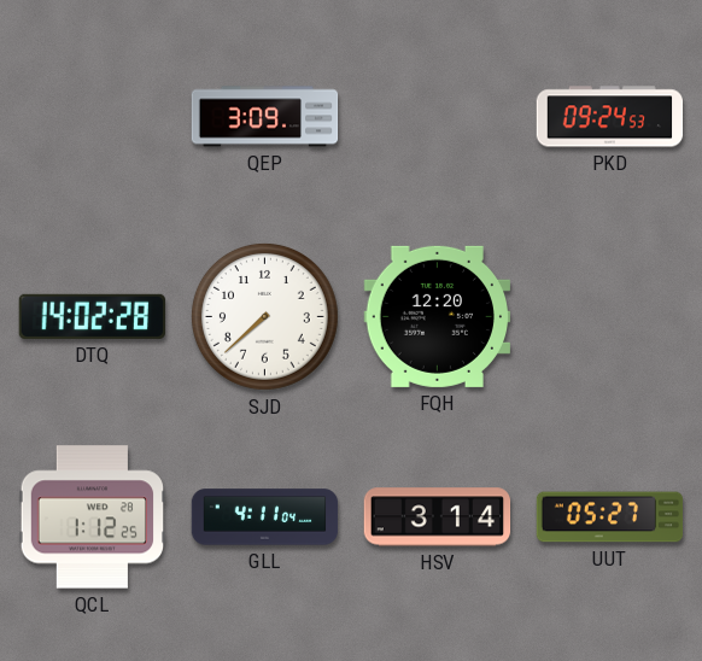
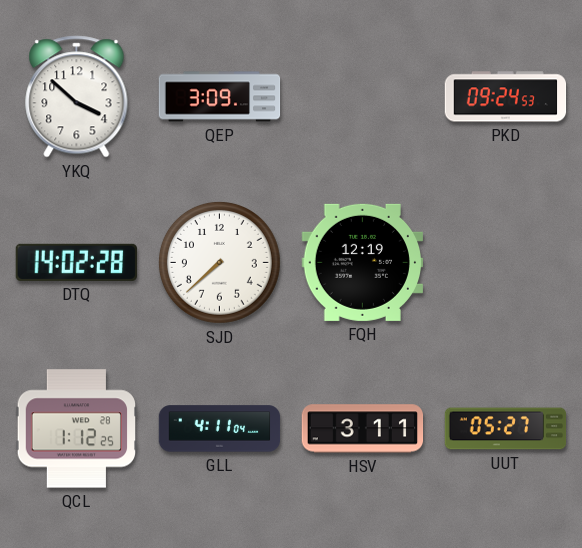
YKQ: none -> 3:52 (77, 97)
FQH: 12:20 -> 12:19 (362, 262)
HSV: 3:14 -> 3:11 (363, 429)
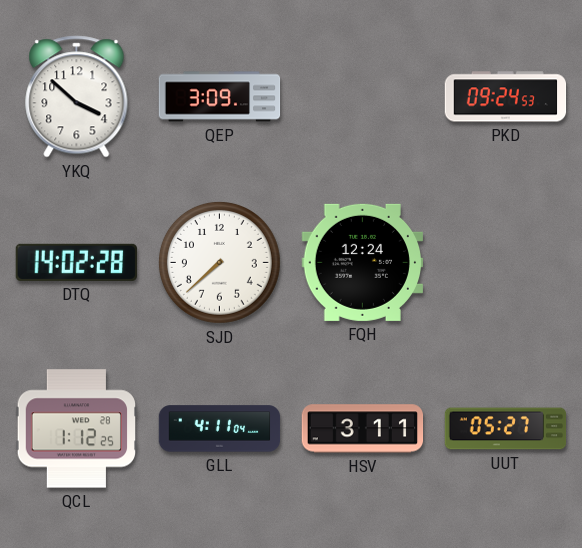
FQH: 12:19 -> 12:24 (362, 262)
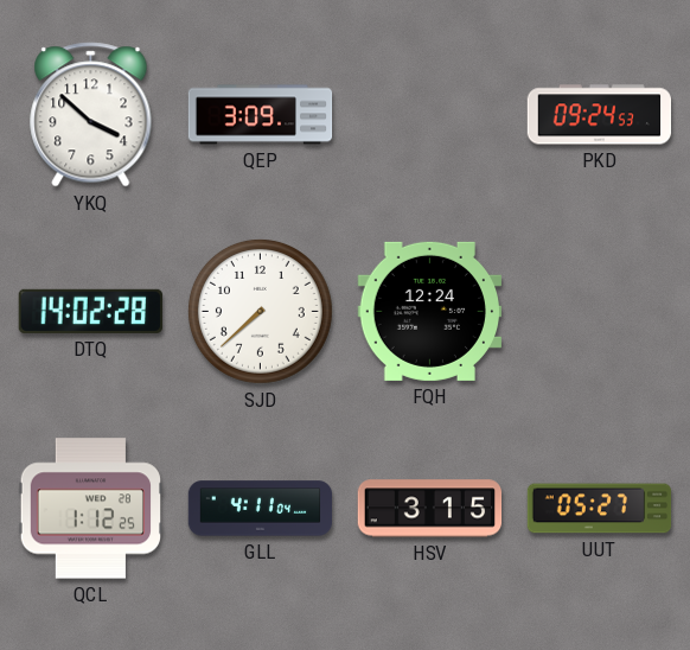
HSV: 3:11 -> 3:15 (430, 509)
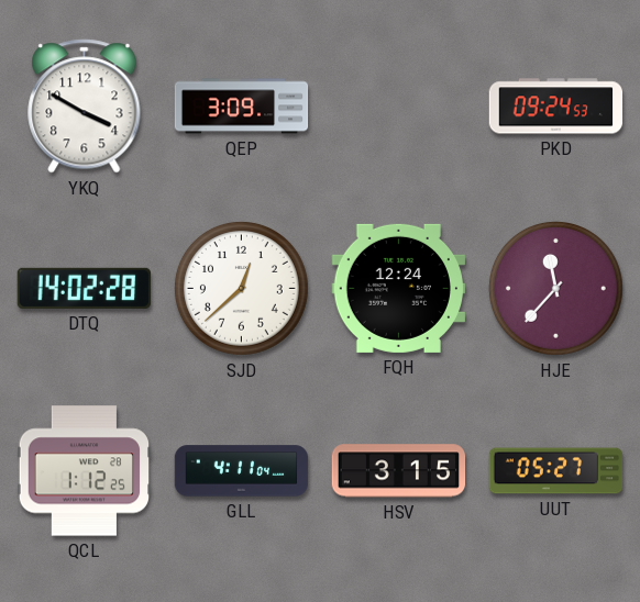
YKQ: 3:52 -> 3:50 (85, 107)
SJD: 7:38 -> 12:38 (241, 288)
HJE: none -> 11:37 (555, 288)
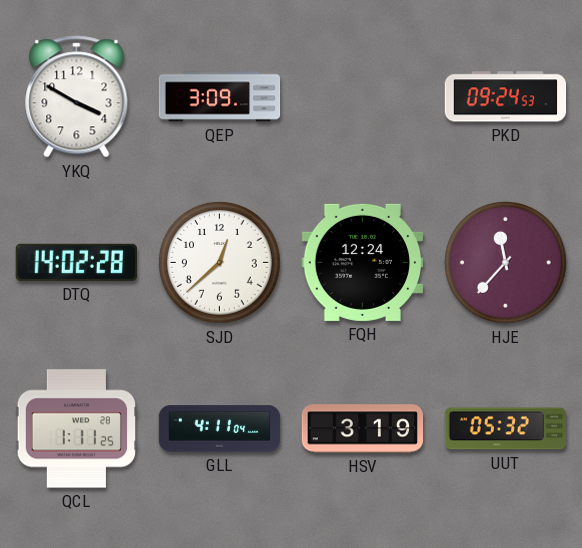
QCL: 1:12 -> 1:11 (77, 429)
HSV: 3:15 -> 3:19 (363, 429)
UUT: 05:27 -> 05:32 (506, 429)
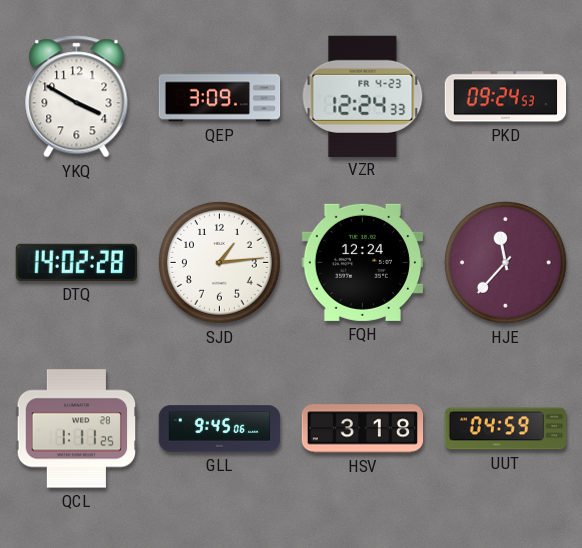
VZR: none -> 12:24 (363, 96)
SJD: 12:38 -> 1:14 (219, 262)
GLL: 4:11 -> 9:45 (220, 429)
HSV: 3:19 -> 3:18 (363, 429)
UUT: 05:32 -> 04:59 (506, 429)
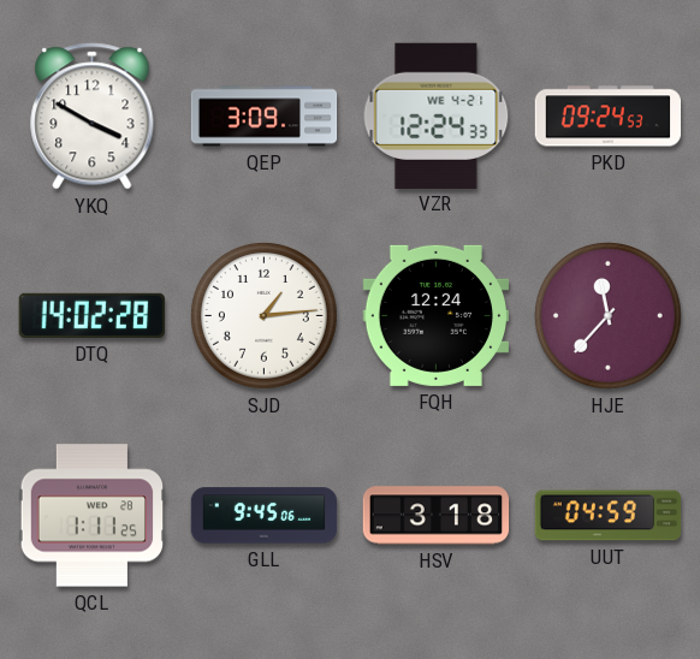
VZR date: FR 4-23 -> WE 4-21 (437, 115)
